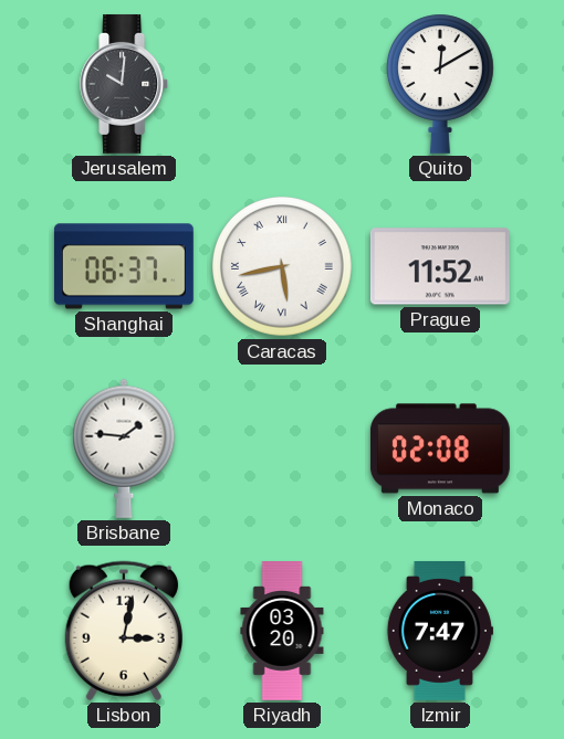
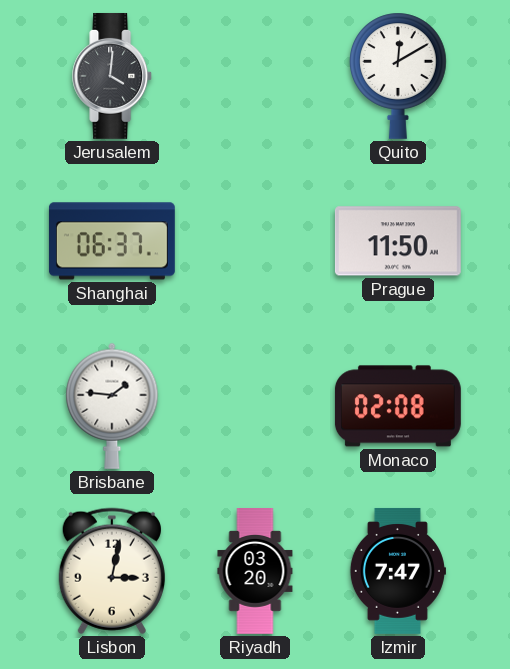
Jerusalem: 10:01 -> 4:01 (113, 76)
Caracas: 5:43 -> none (282, 266)
Prague: 11:52 -> 11:50 (398, 241)
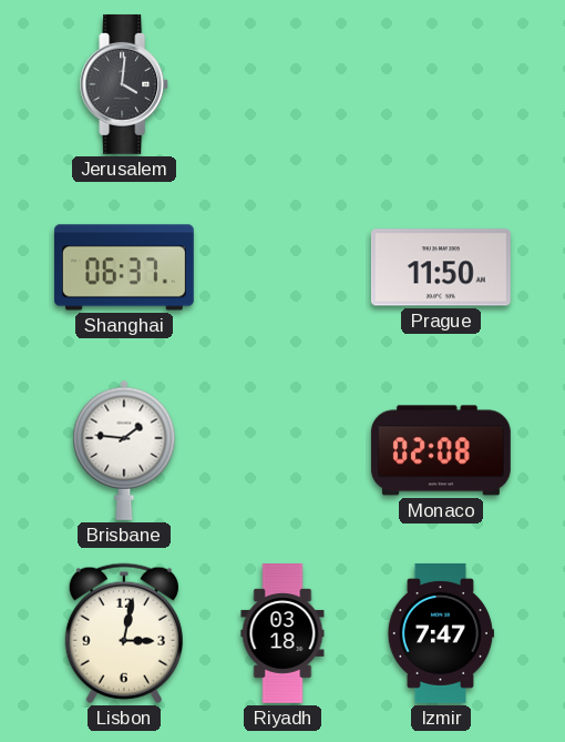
Quito: 12:10 -> none (399, 76)
Riyadh: 03:20 -> 03:18 (282, 634)
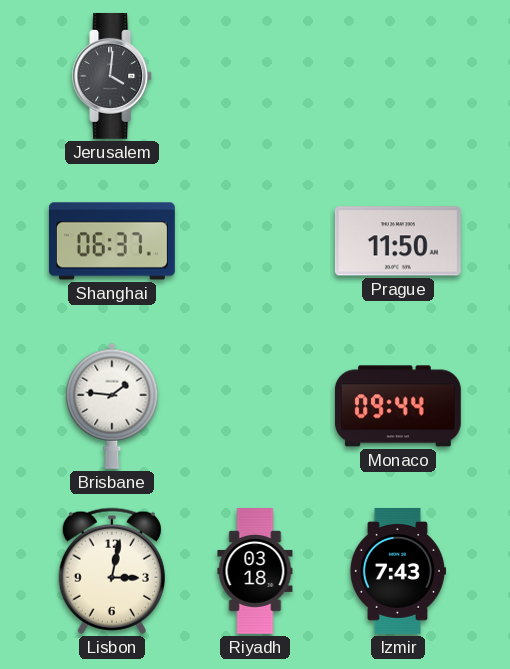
Monaco: 02:08 -> 09:44 (398, 406)
Izmir: 7:47 -> 7:43 (397, 571)
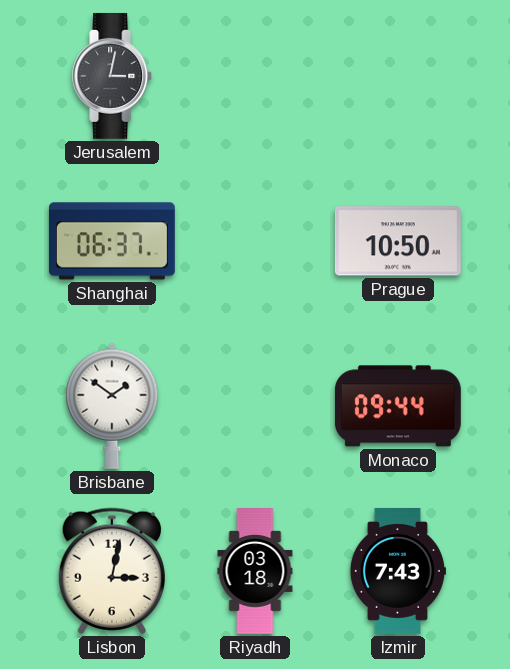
Jerusalem: 4:01 -> 3:02 (113, 76)
Prague: 11:50 -> 10:50 (398, 241)
Brisbane: 1:46 -> 1:51 (112, 406)
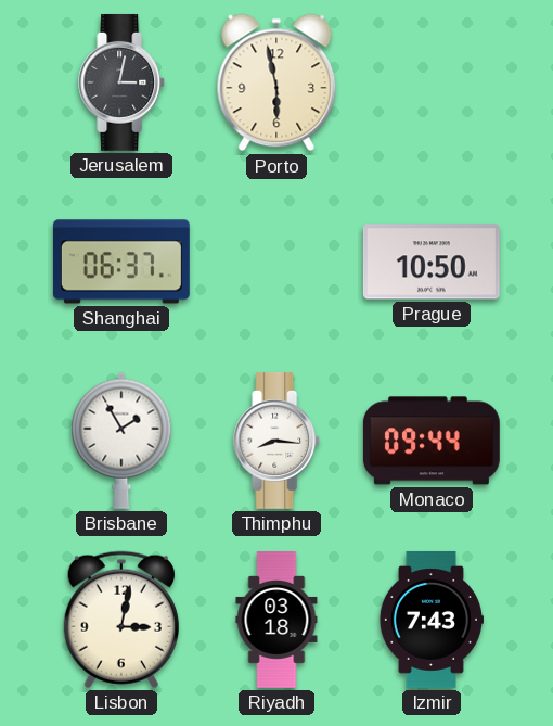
Porto: none -> 5:58 (276, 82)
Brisbane: 1:51 -> 1:55 (121, 441)
Thimphu: none -> 8:16 (278, 441)
